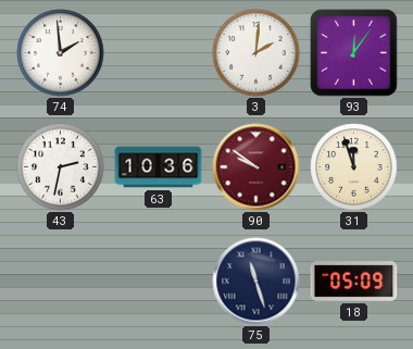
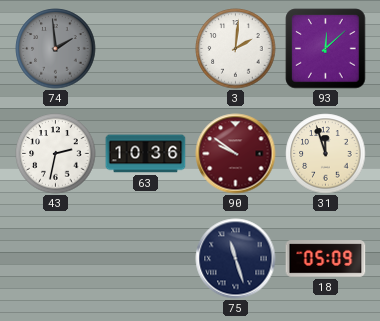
74 dial: white -> grey (56, 49)
93: 12:06 -> 12:08 (326, 49)
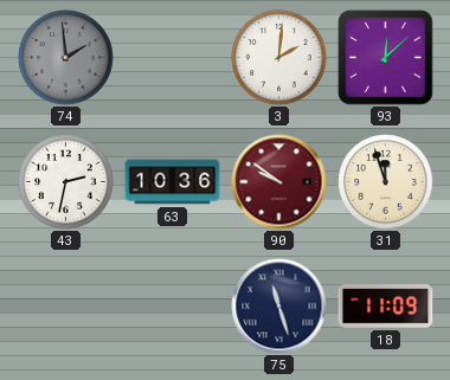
18: 05:09 -> 11:09 (386, 307)
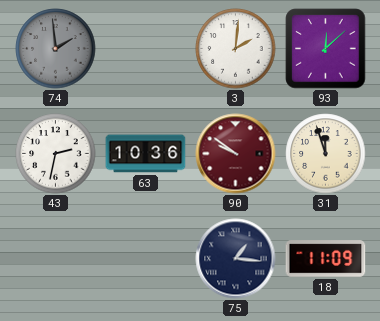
75: 11:27 -> 1:16 (236, 259)
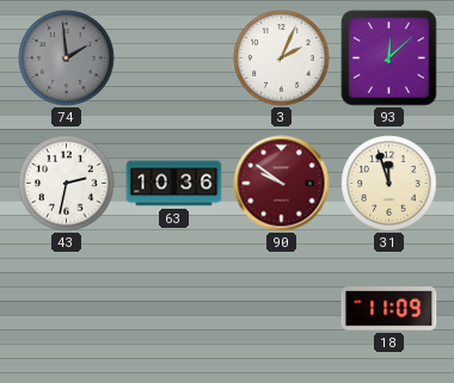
3: 2:01 -> 2:04 (282, 58)
75: 1:16 -> none (236, 259)
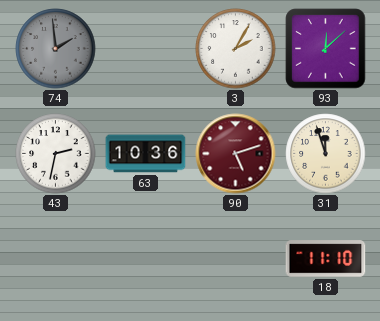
3: 2:04 -> 2:05 (236, 49)
90: 9:51 -> 5:12 (236, 154)
18: 11:09 -> 11:10 (326, 259)
